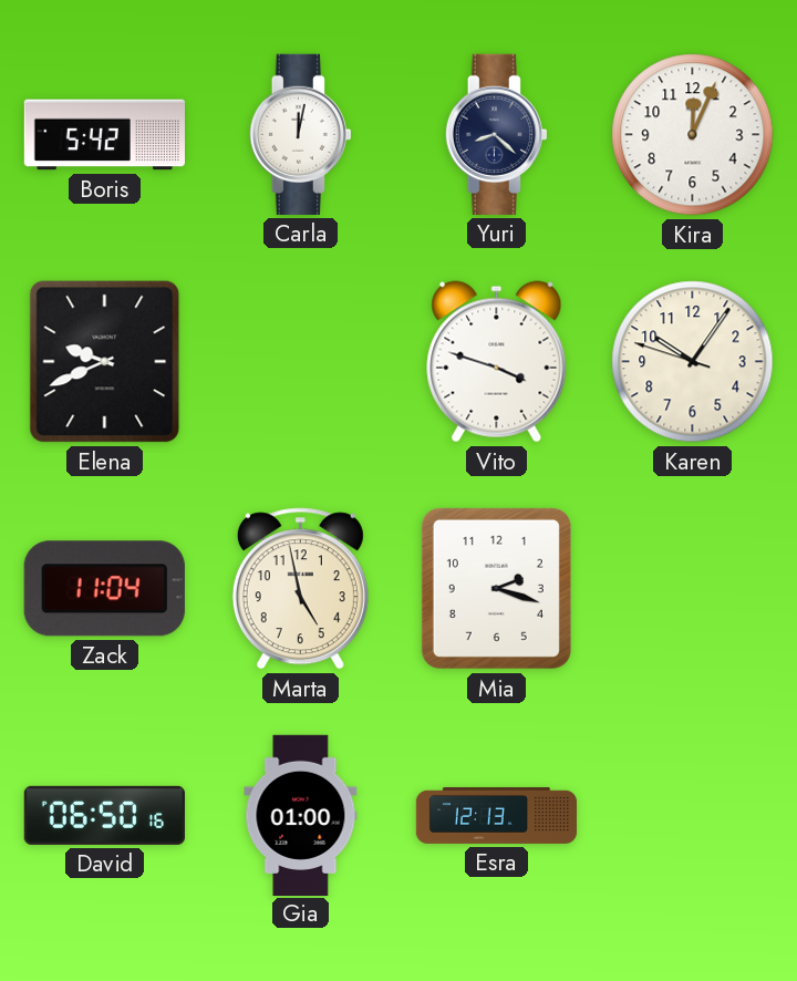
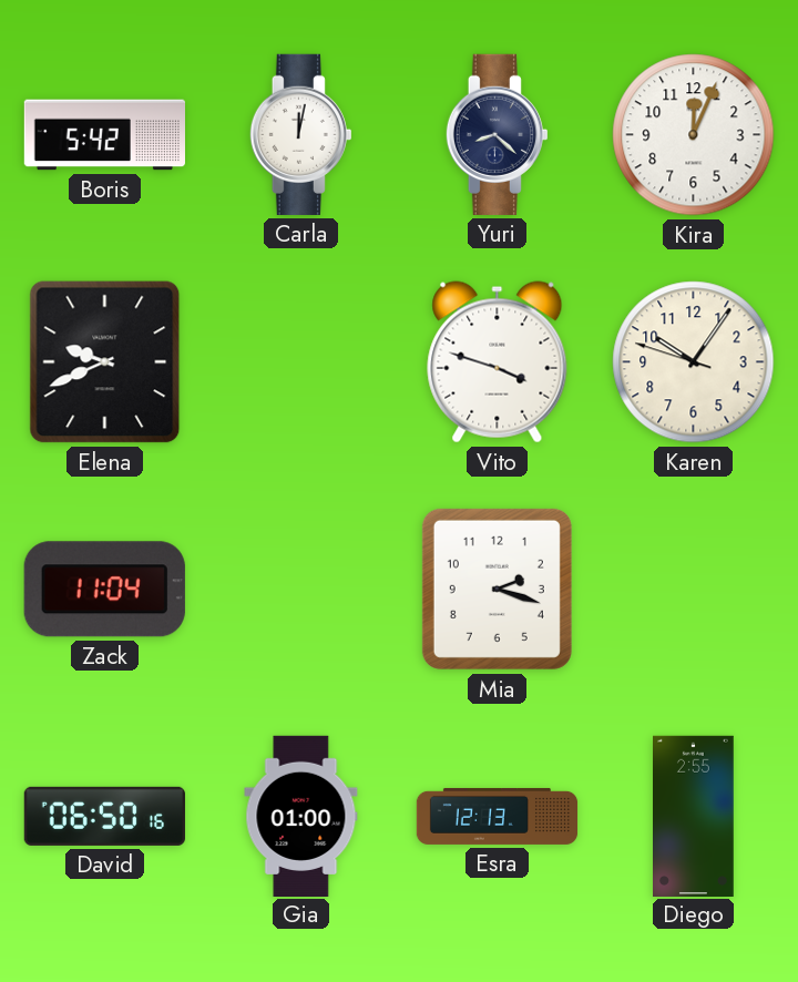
Marta: 4:58 -> none (300, 589)
Diego: none -> 2:55 (694, 816)
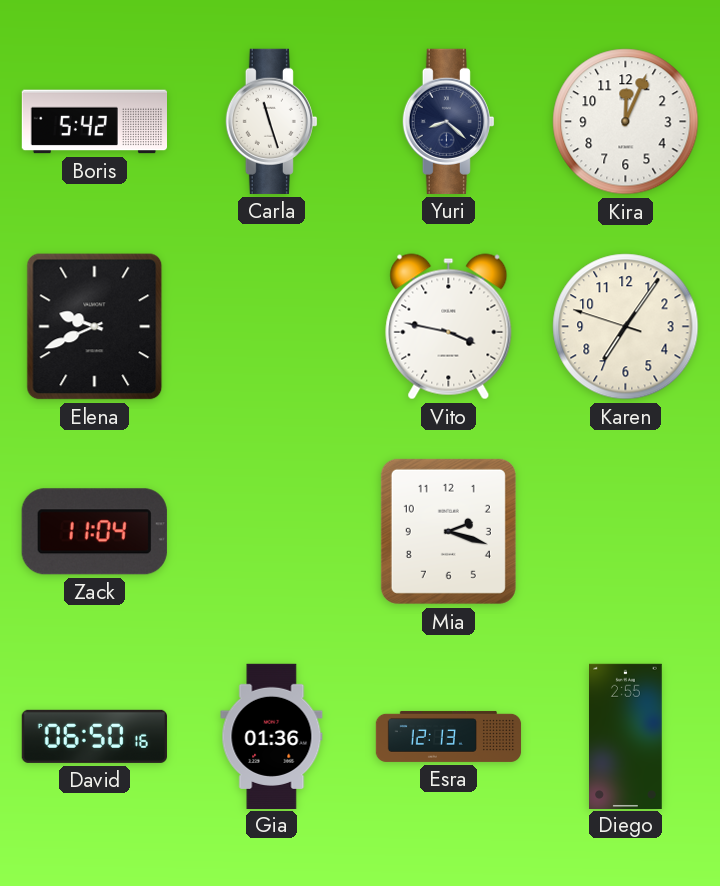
Carla: 12:02 -> 11:27 (271, 121)
Vito: 3:48 -> 3:47 (449, 327)
Karen: 10:05 -> 7:05 (626, 327)
Gia: 01:00 -> 01:36 (272, 736)
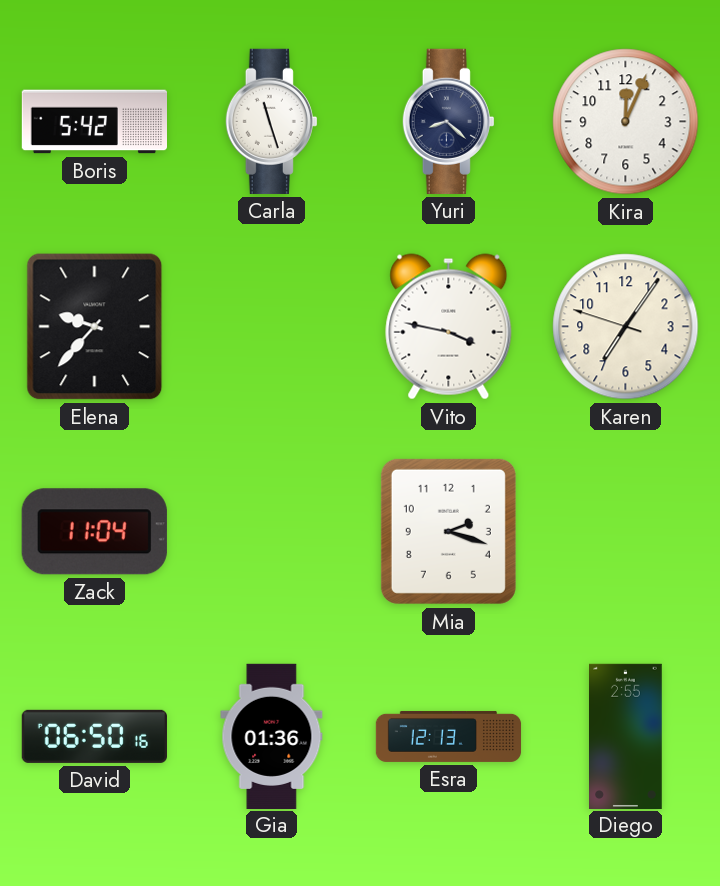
Elena: 9:41 -> 9:37 (95, 327)
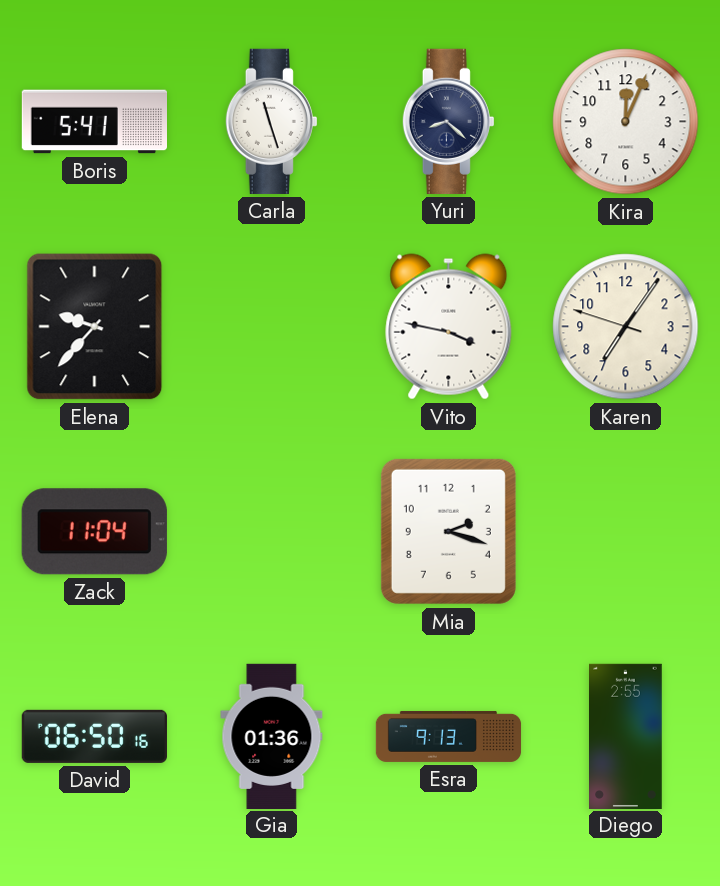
Boris: 5:42 -> 5:41 (94, 122)
Esra: 12:13 -> 9:13 (449, 736)
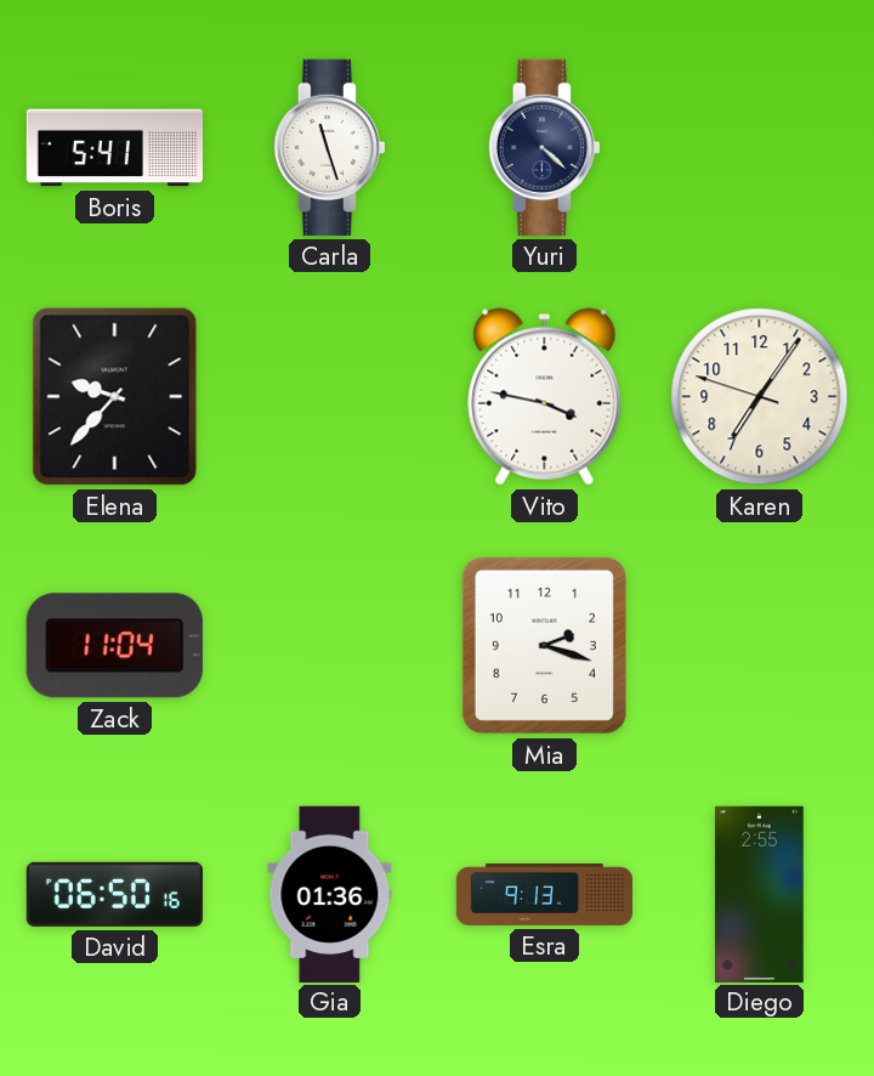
Yuri: 8:22 -> 4:22 (544, 147)
Kira: 12:04 -> none (626, 122)
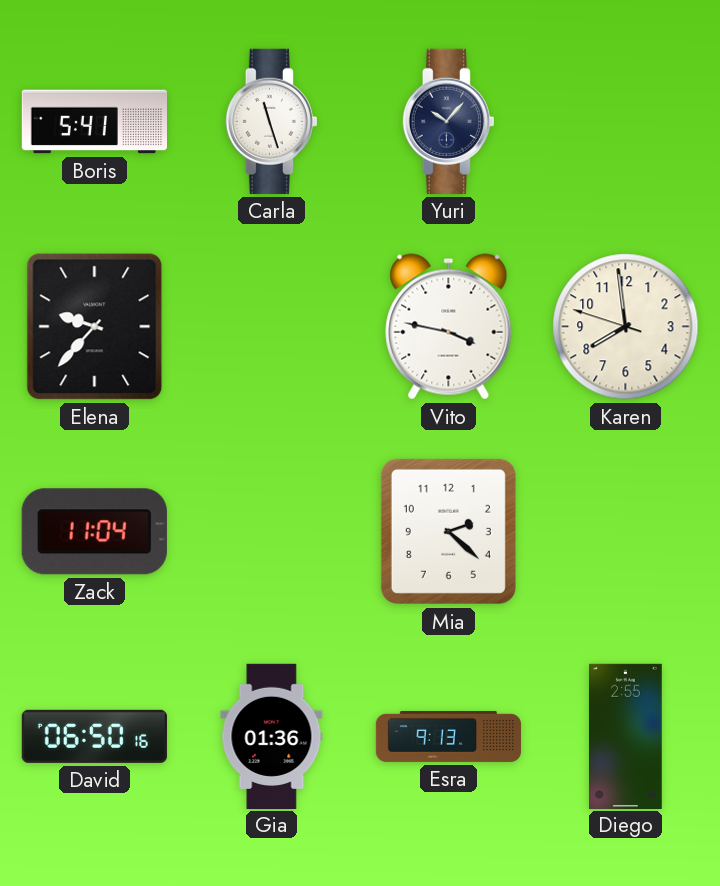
Yuri: 4:22 -> 10:07 (448, 121)
Karen: 7:05 -> 7:58 (626, 327)
Mia: 2:18 -> 2:22 (448, 531)
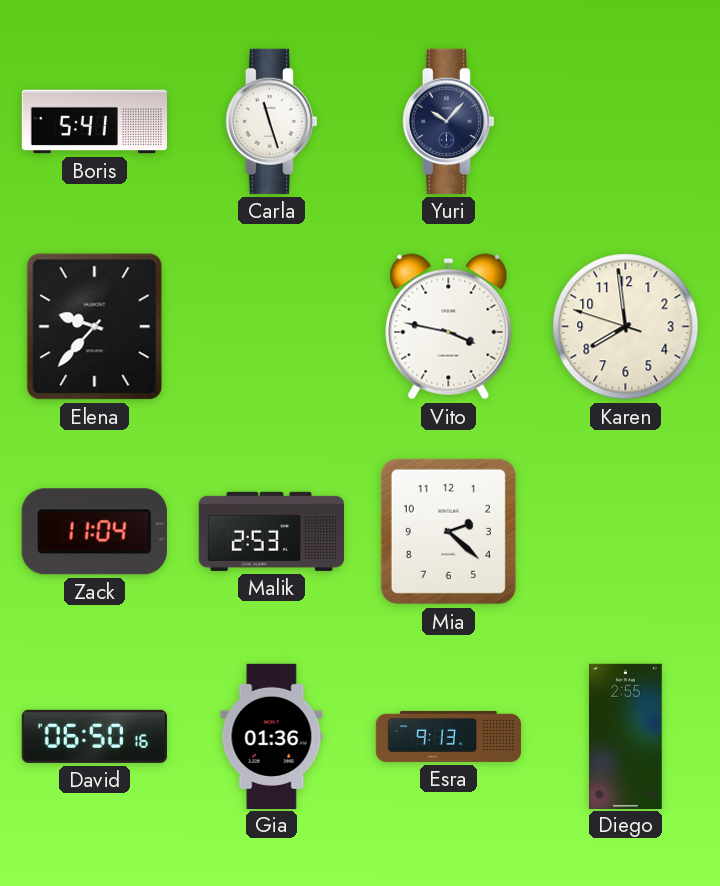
Malik: none -> 2:53 (271, 531)
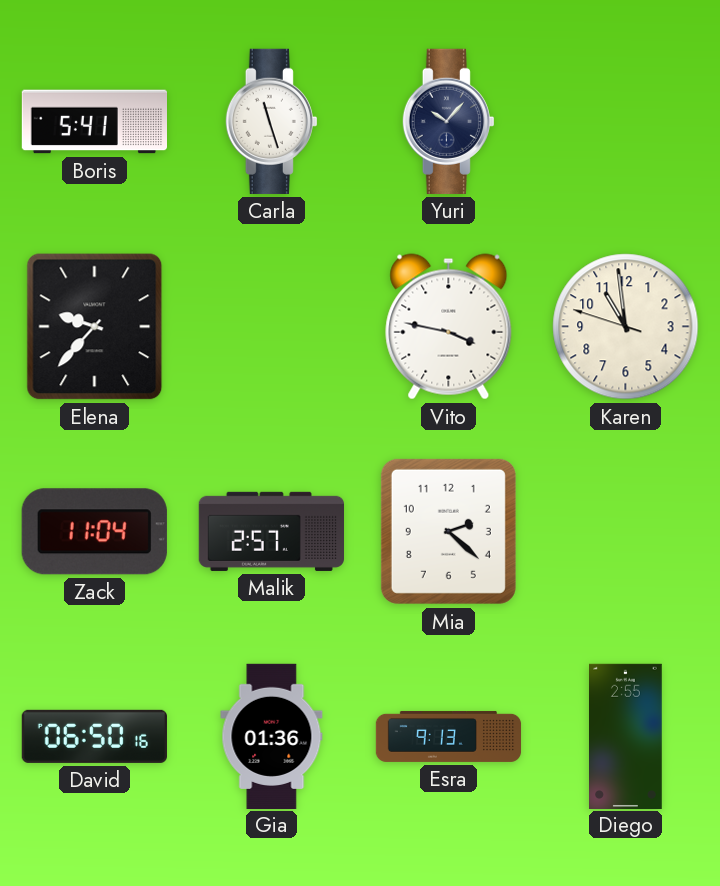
Karen: 7:58 -> 10:58 (626, 327)
Malik: 2:53 -> 2:57 (271, 531)
